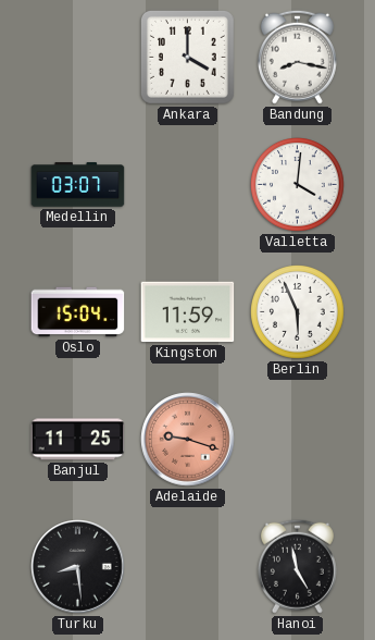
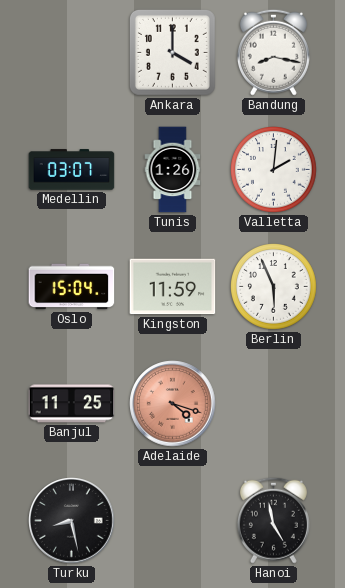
Tunis: none -> 1:26 (173, 170)
Valletta: 4:01 -> 2:01 (274, 170)
Adelaide: 9:18 -> 4:18 (173, 404)
Turku: 8:29 -> 8:28 (72, 521)
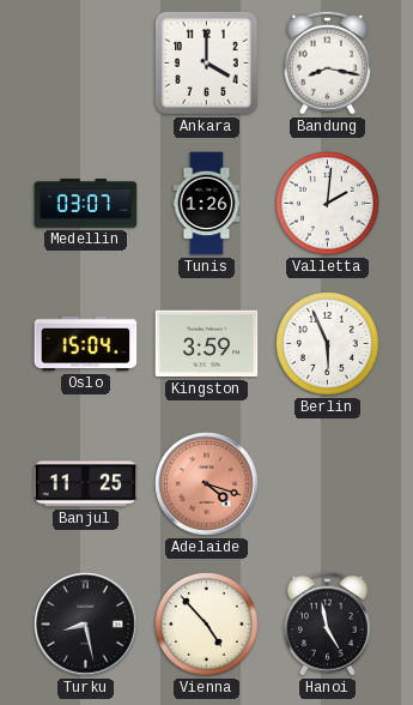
Kingston: 11:59 -> 3:59 (207, 344)
Vienna: none -> 4:53 (207, 625)
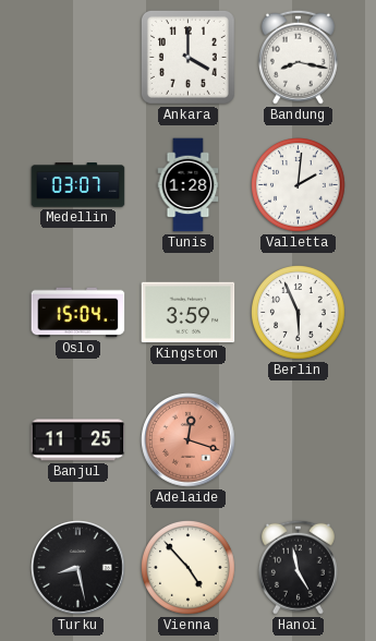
Tunis: 1:26 -> 1:28 (189, 185)
Adelaide: 4:18 -> 12:18 (189, 440)
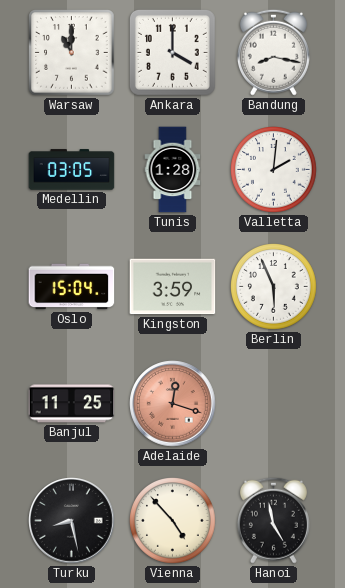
Warsaw: none -> 11:00 (72, 53)
Medellin: 03:07 -> 03:05 (72, 170)
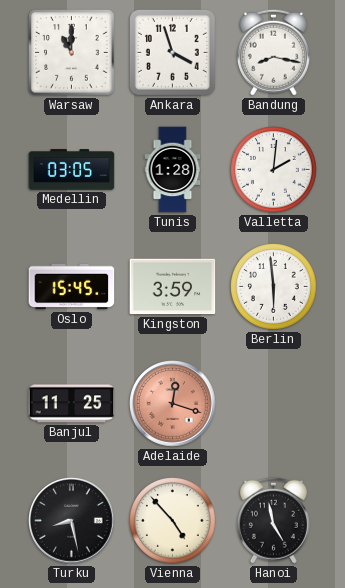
Ankara: 4:00 -> 3:57 (172, 52)
Oslo: 15:04 -> 15:45 (72, 287)
Berlin: 5:56 -> 5:59 (274, 287)
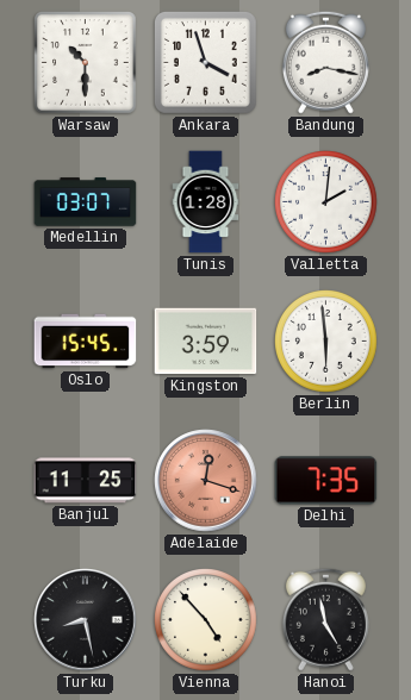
Warsaw: 11:00 -> 10:30 (86, 63)
Medellin: 03:05 -> 03:07 (86, 202)
Delhi: none -> 7:35 (326, 481)
